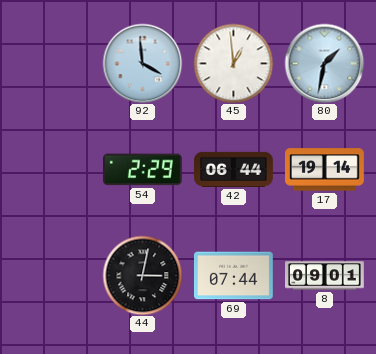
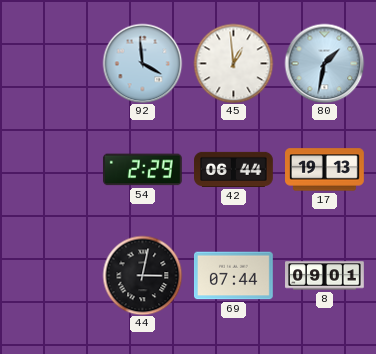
17: 19:14 -> 19:13 (325, 170)
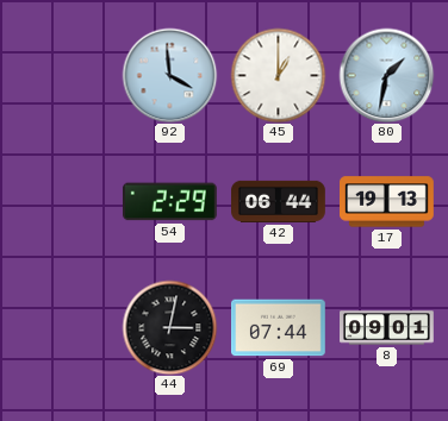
45: 12:59 -> 1:00 (278, 75)
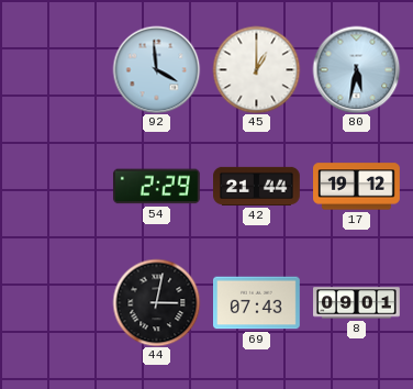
80: 1:32 -> 5:32 (356, 69)
42: 06:44 -> 21:44 (257, 186)
17: 19:13 -> 19:12 (357, 187)
69: 07:44 -> 07:43 (257, 303)
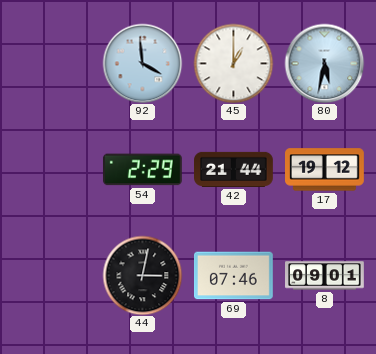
69: 07:43 -> 07:46 (234, 276)
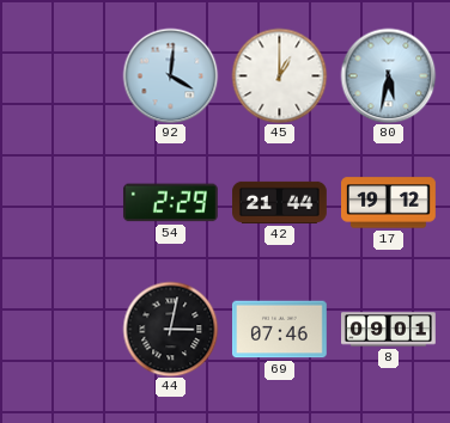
92: 3:59 -> 4:01 (170, 75)
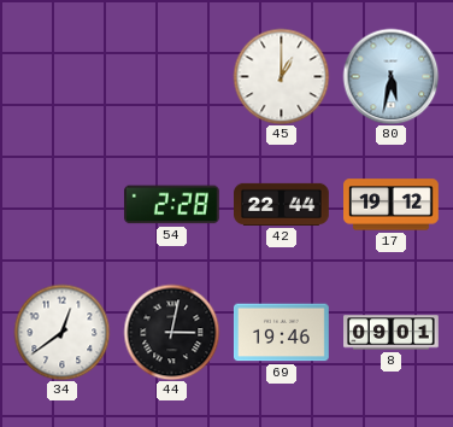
92: 4:01 -> none (170, 75)
54: 2:29 -> 2:28 (171, 205)
42: 21:44 -> 22:44 (282, 204)
34: none -> 12:39 (61, 332)
69: 07:46 -> 19:46 (282, 333)
